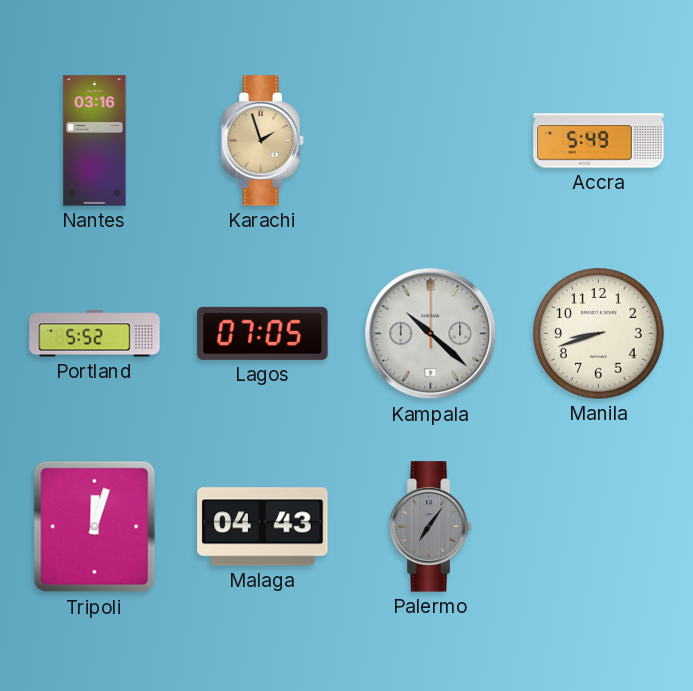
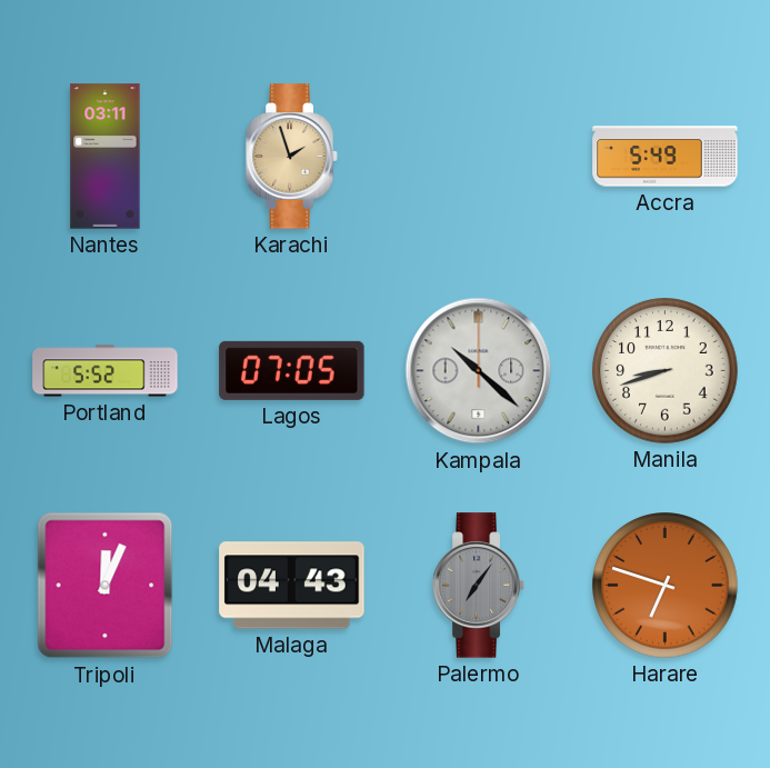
Nantes: 03:16 -> 03:11 (106, 157)
Tripoli: 12:03 -> 12:04 (106, 586)
Harare: none -> 6:48 (666, 586)
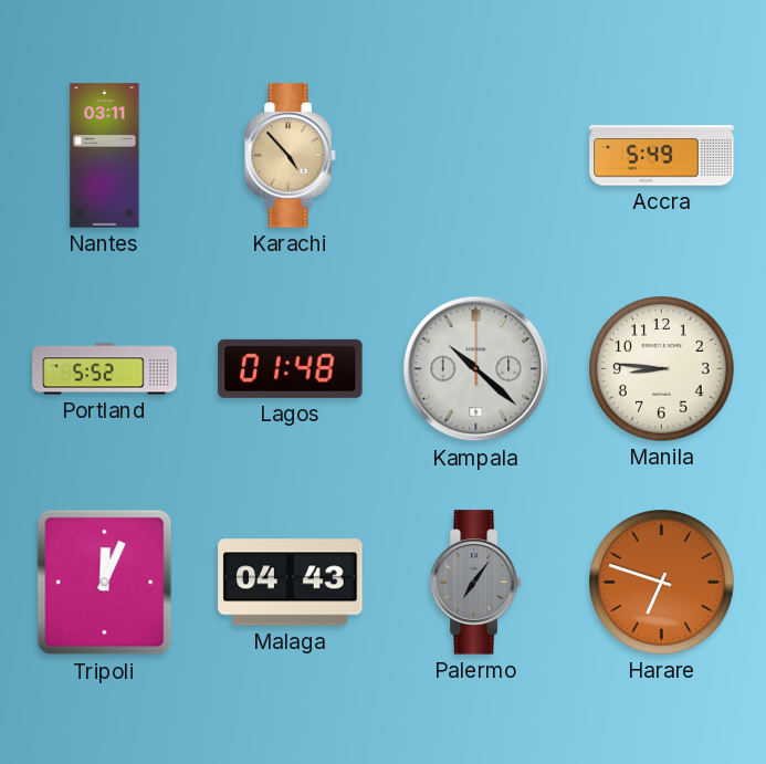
Karachi: 1:57 -> 4:53 (291, 156)
Lagos: 07:05 -> 01:48 (291, 368)
Manila: 8:42 -> 8:46 (662, 369)
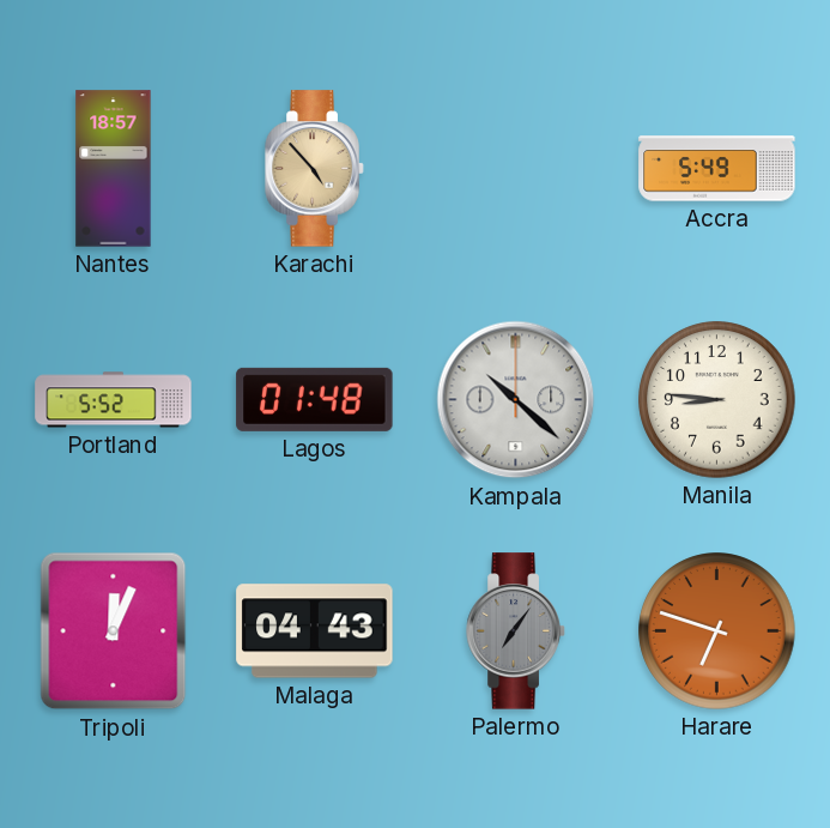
Nantes: 03:11 -> 18:57 (114, 169)
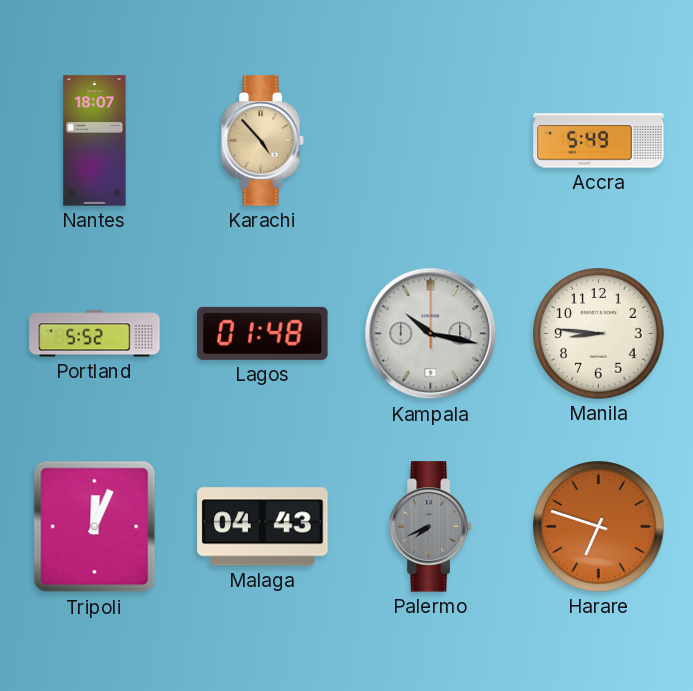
Nantes: 18:57 -> 18:07 (95, 141)
Kampala: 10:22 -> 10:17 (431, 334)
Palermo: 7:06 -> 7:41 (431, 527)
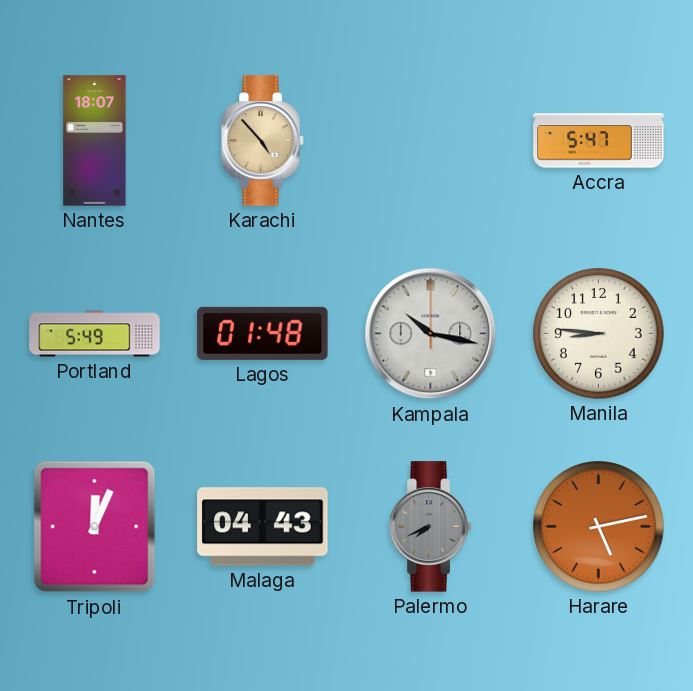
Accra: 5:49 -> 5:47 (599, 141)
Portland: 5:52 -> 5:49 (95, 334)
Harare: 6:48 -> 5:13 (599, 527)
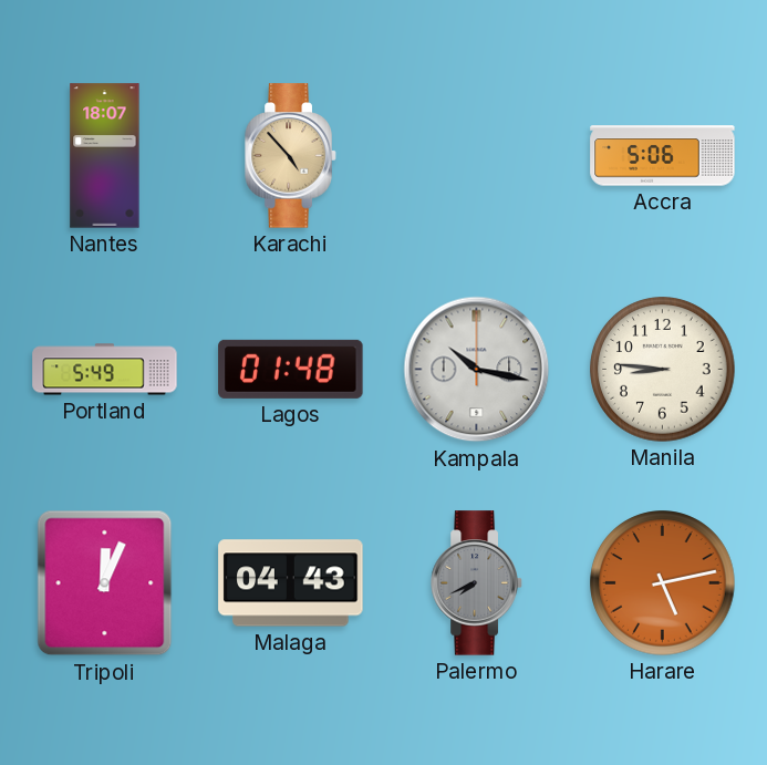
Accra: 5:47 -> 5:06 (663, 156)
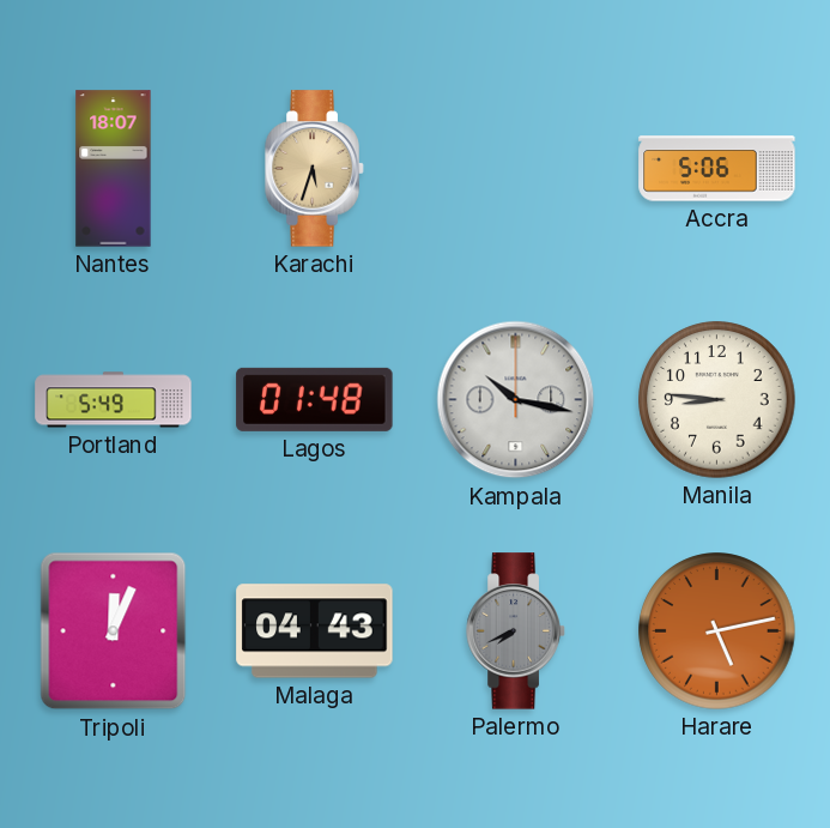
Karachi: 4:53 -> 5:33 (315, 169)
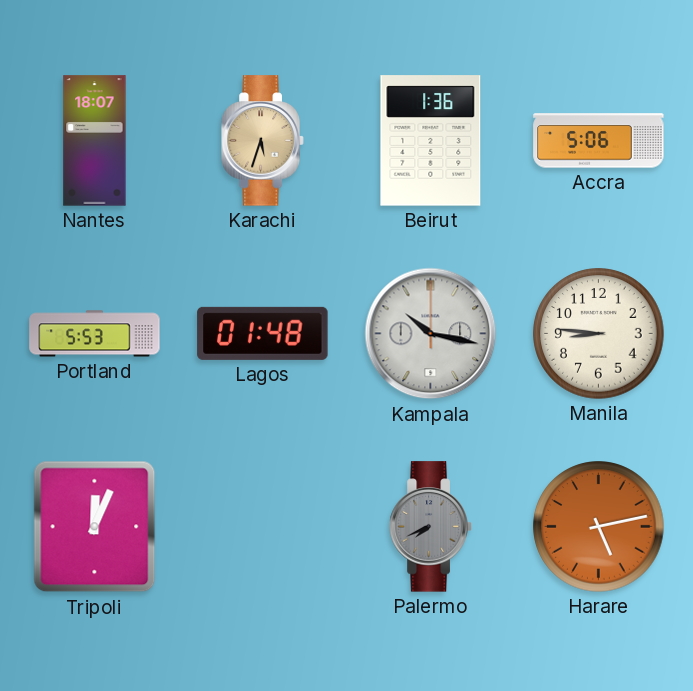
Beirut: none -> 1:36 (431, 141)
Portland: 5:49 -> 5:53 (95, 334)
Malaga: 04:43 -> none (315, 631)
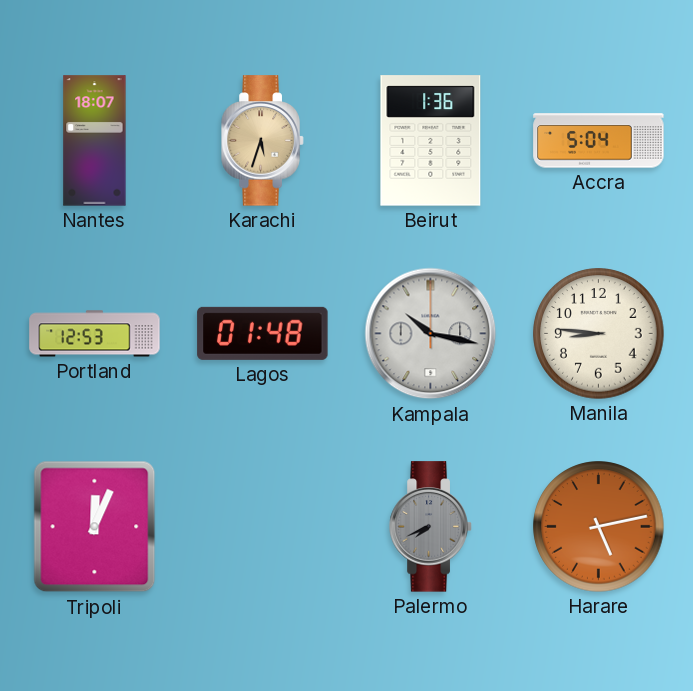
Accra: 5:06 -> 5:04 (599, 141)
Portland: 5:53 -> 12:53 (95, 334)
